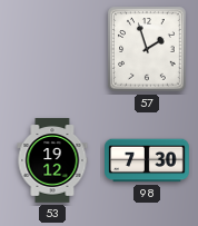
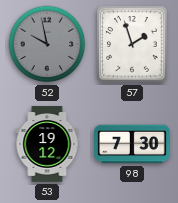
52: none -> 9:58 (47, 44)
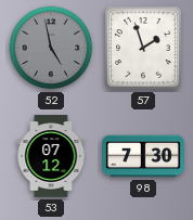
52: 9:58 -> 4:58 (51, 48)
53: 19:12 -> 07:12 (51, 156)
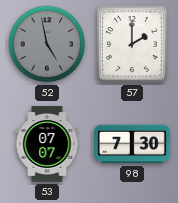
57: 1:57 -> 2:00 (132, 44)
53: 07:12 -> 07:07 (47, 144)
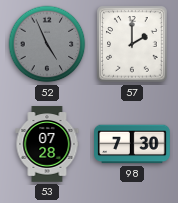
52: 4:58 -> 4:56 (47, 44)
53: 07:07 -> 07:28 (47, 144)
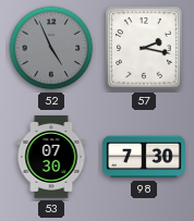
57: 2:00 -> 2:17 (144, 48)
53: 07:28 -> 07:30 (51, 157)
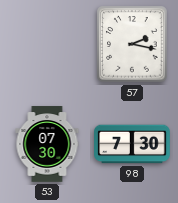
52: 4:56 -> none (51, 48)
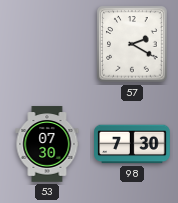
57: 2:17 -> 2:20 (132, 44)
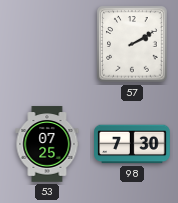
57: 2:20 -> 2:10 (132, 44)
53: 07:30 -> 07:25 (47, 144)
